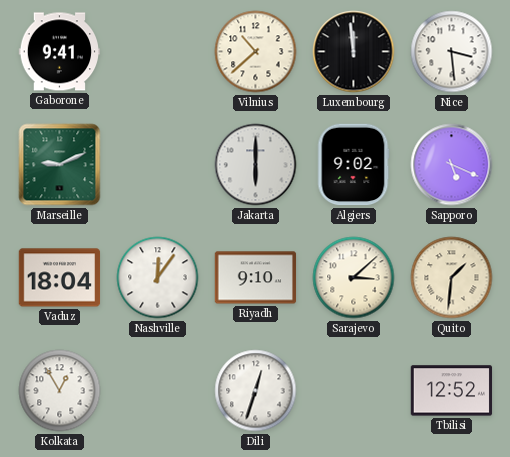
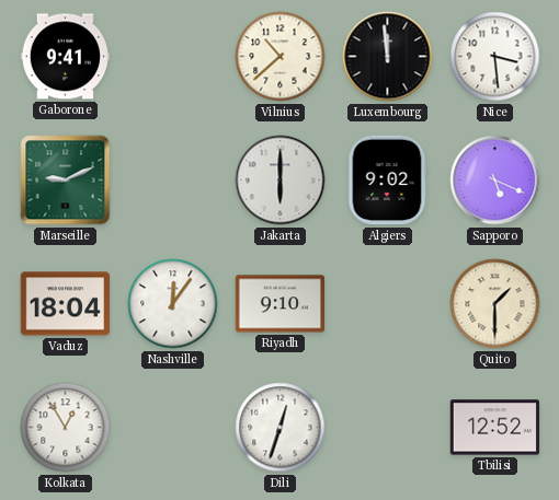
Sarajevo: 3:08 -> none (354, 278)
Quito: 1:31 -> 1:30 (495, 304)
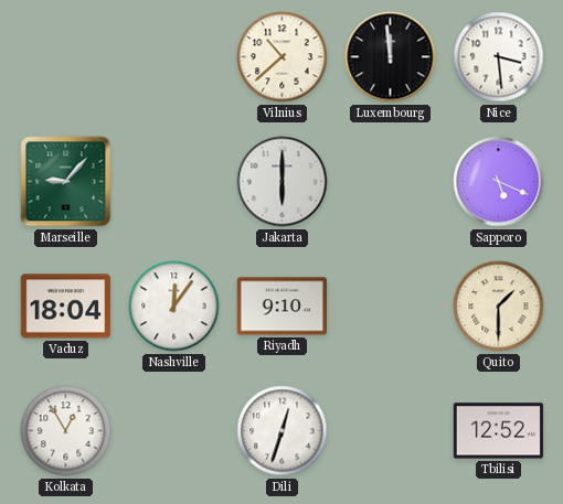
Gaborone: 9:41 -> none (66, 57)
Marseille: 9:11 -> 9:07 (66, 182)
Algiers: 9:02 -> none (387, 181)
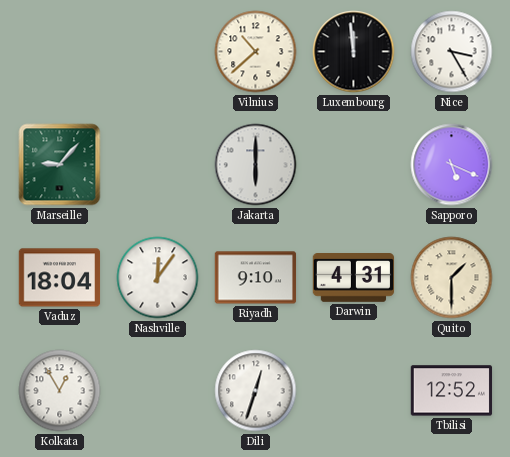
Nice: 3:29 -> 3:25 (452, 52)
Darwin: none -> 4:31 (354, 278)
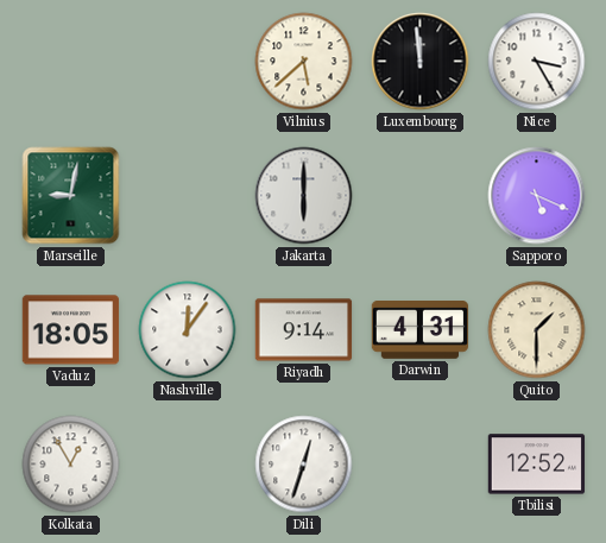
Vilnius: 10:38 -> 5:38 (304, 62)
Marseille: 9:07 -> 9:02 (71, 196)
Vaduz: 18:04 -> 18:05 (71, 330)
Riyadh: 9:10 -> 9:14 (304, 330)
